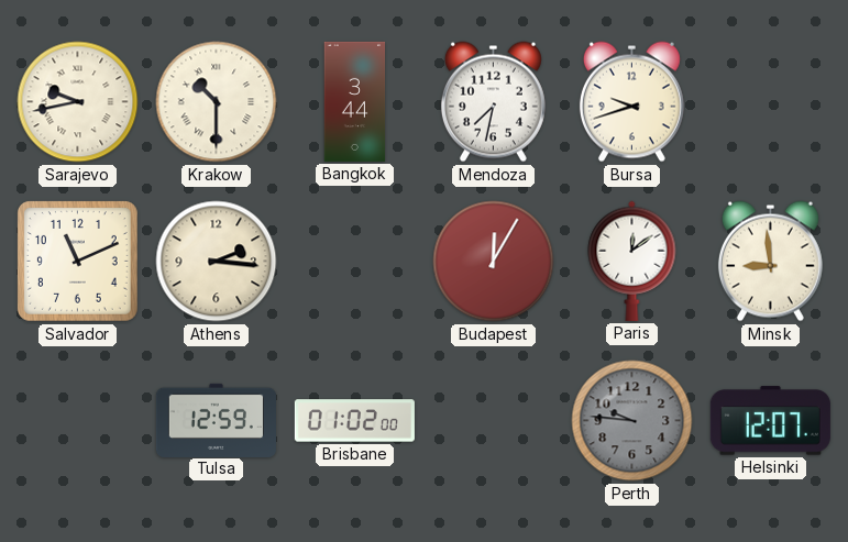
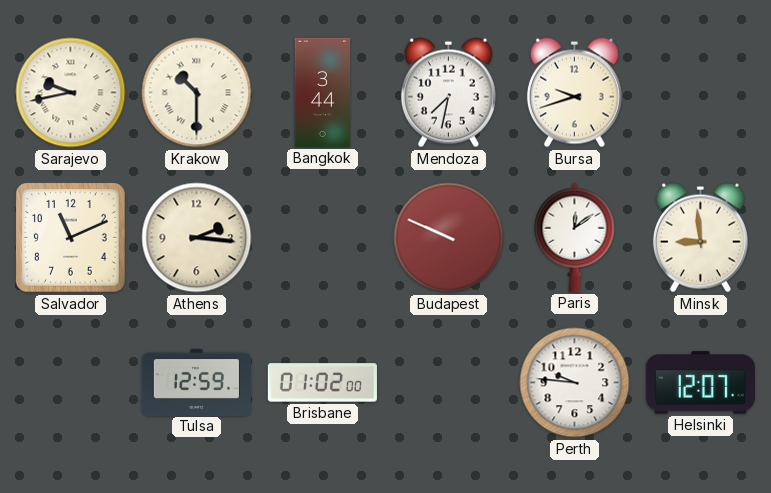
Budapest: 12:05 -> 9:49 (449, 238)
Perth dial: grey -> white (575, 383)
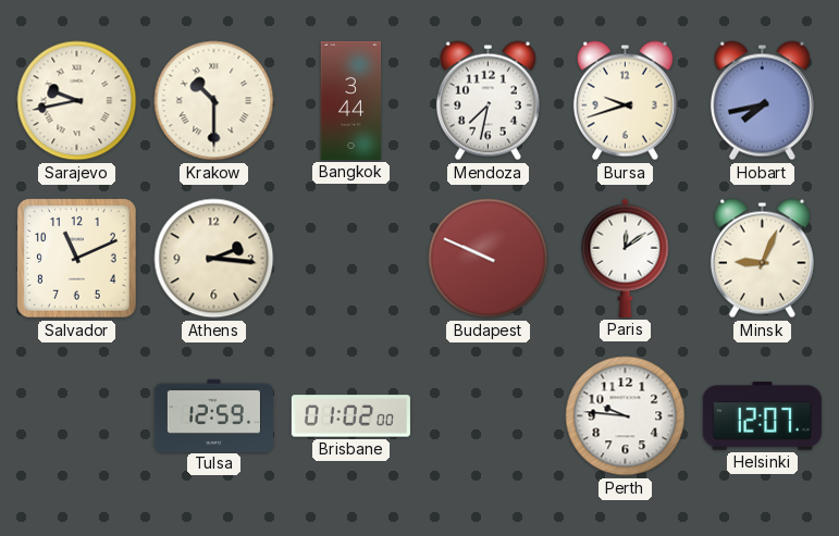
Hobart: none -> 7:43 (762, 101)
Minsk: 8:59 -> 9:04 (762, 259)
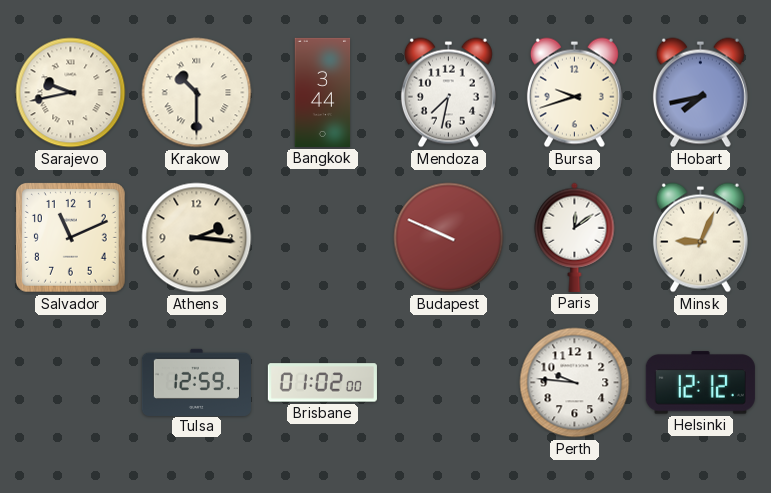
Helsinki: 12:07 -> 12:12 (700, 383)
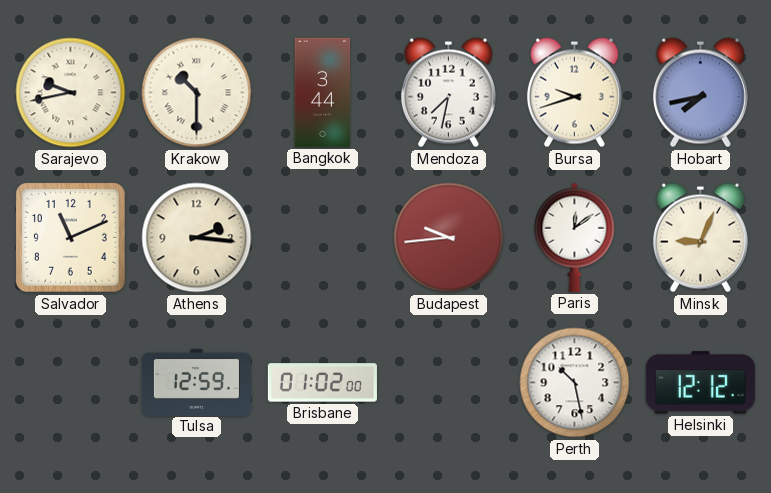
Budapest: 9:49 -> 9:44 (449, 238)
Perth: 9:46 -> 10:28 (575, 383)
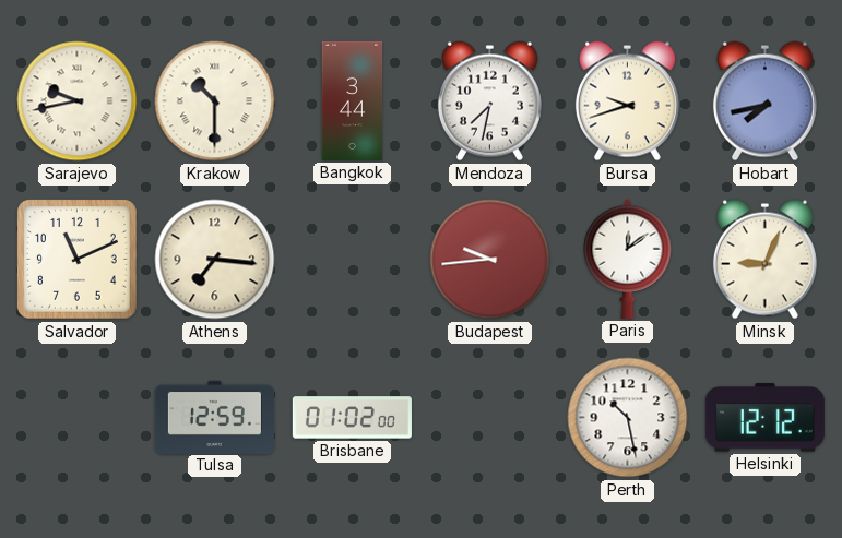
Athens: 2:16 -> 7:16 (215, 260)
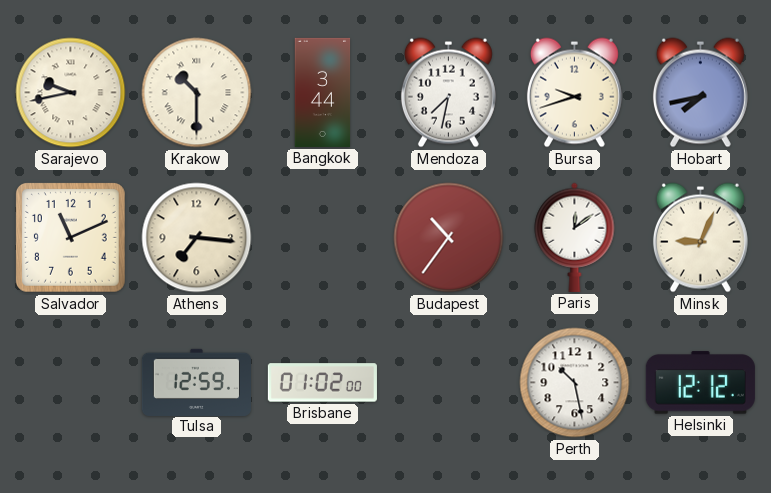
Budapest: 9:44 -> 10:36 (449, 238)
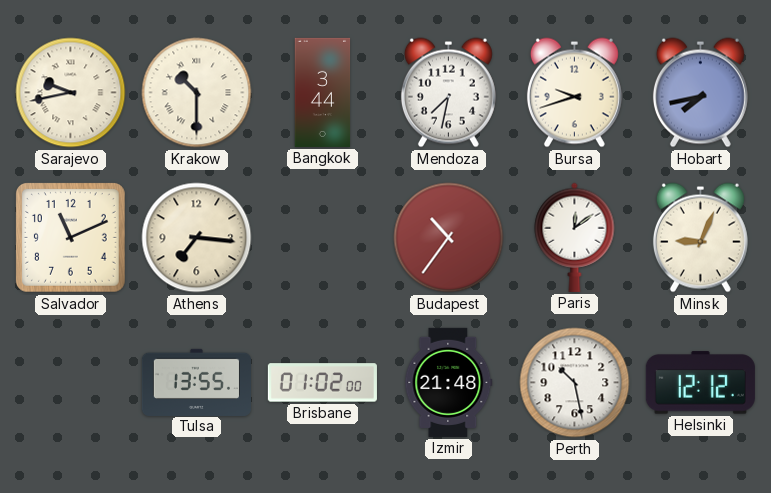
Tulsa: 12:59 -> 13:55 (196, 382)
Izmir: none -> 21:48 (449, 382)
